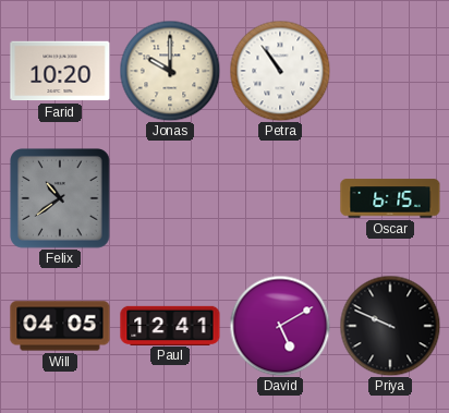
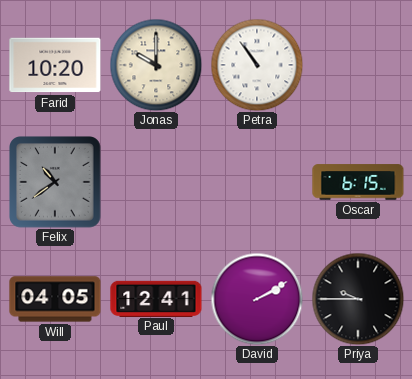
David: 5:10 -> 2:10 (257, 299)
Priya: 9:49 -> 9:45 (358, 299)
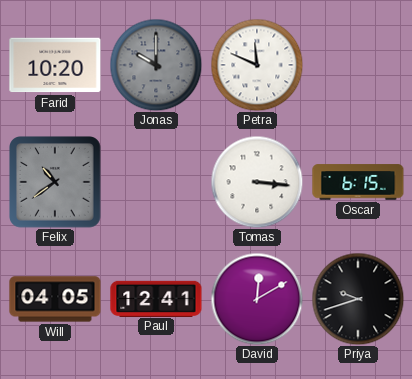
Jonas dial: cream -> grey (156, 65)
Petra: 10:54 -> 11:49 (257, 65)
Tomas: none -> 3:16 (257, 182)
David: 2:10 -> 12:10 (257, 299)
Priya: 9:45 -> 9:42 (358, 299)
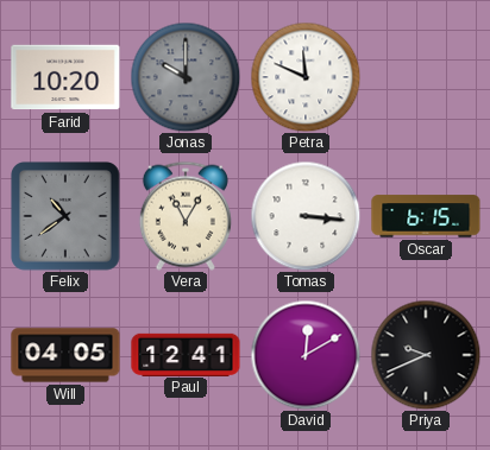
Vera: none -> 11:05 (186, 216)
Priya: 9:42 -> 9:41 (426, 355)
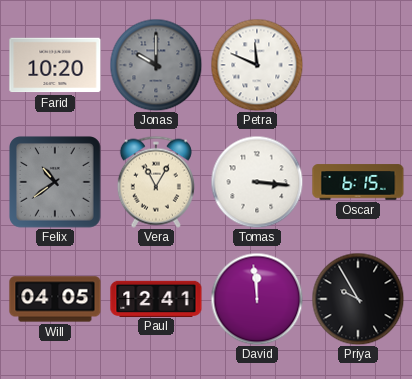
David: 12:10 -> 11:59 (257, 299)
Priya: 9:41 -> 9:55 (358, 299)
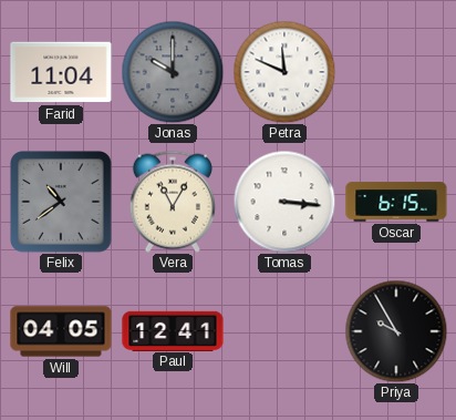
Farid: 10:20 -> 11:04 (61, 72)
David: 11:59 -> none (257, 299)
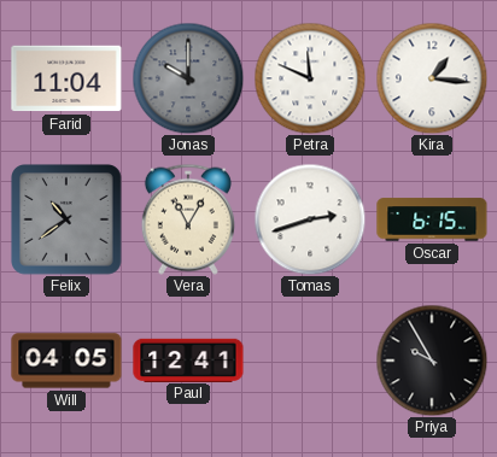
Kira: none -> 1:16 (432, 78)
Tomas: 3:16 -> 2:42 (310, 219)
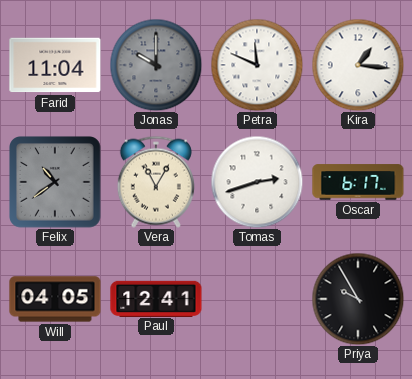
Oscar: 6:15 -> 6:17 (358, 182)
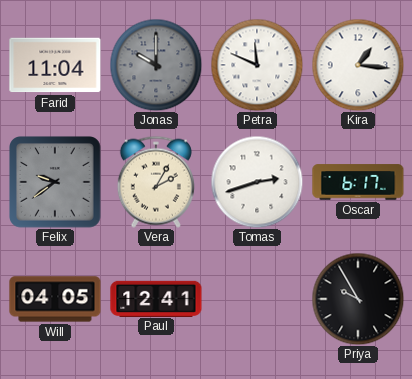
Felix: 10:39 -> 9:39 (56, 183)
Vera: 11:05 -> 2:05 (156, 182)
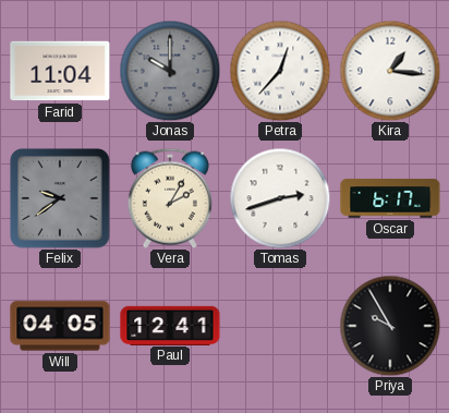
Petra: 11:49 -> 12:37 (280, 71)
